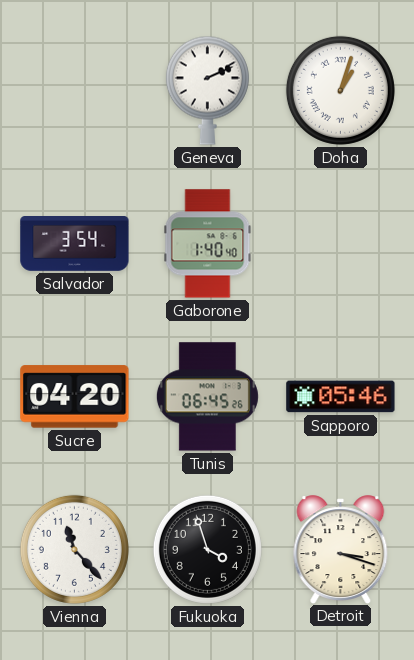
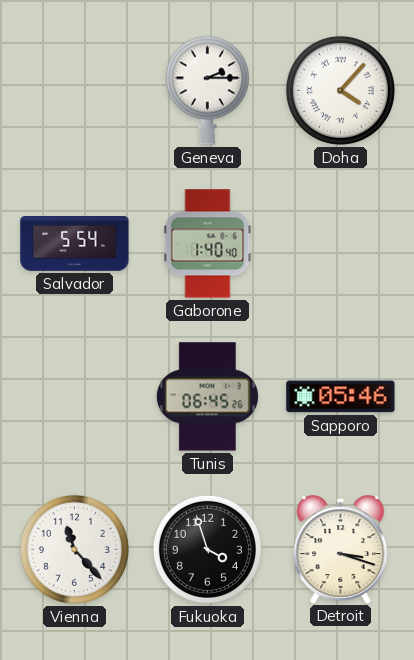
Geneva: 2:11 -> 2:15 (207, 90)
Doha: 1:03 -> 4:07 (340, 90)
Salvador: 3:54 -> 5:54 (75, 244)
Sucre: 04:20 -> none (75, 397)
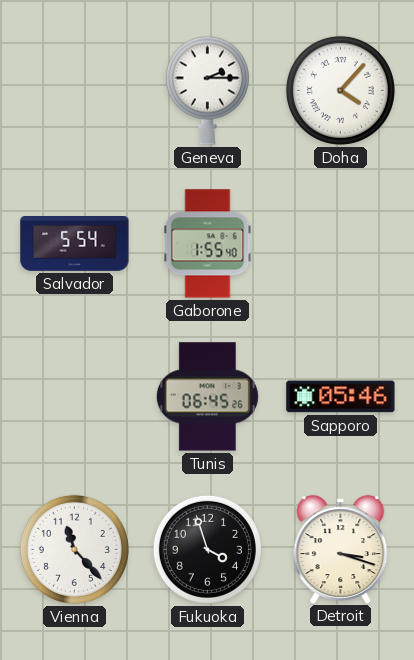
Gaborone: 1:40 -> 1:55 (208, 244)
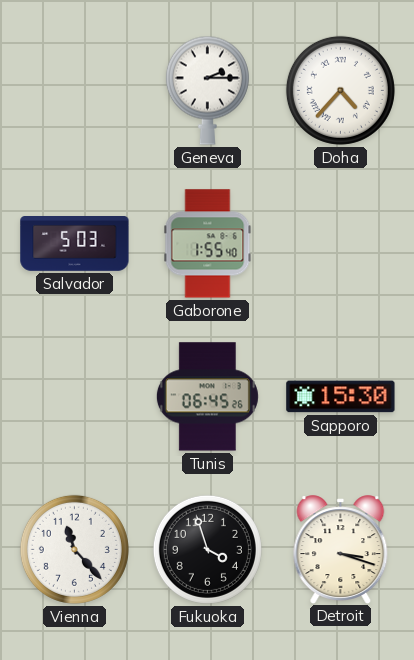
Doha: 4:07 -> 4:37 (340, 90)
Salvador: 5:54 -> 5:03 (75, 244)
Sapporo: 05:46 -> 15:30 (341, 397)
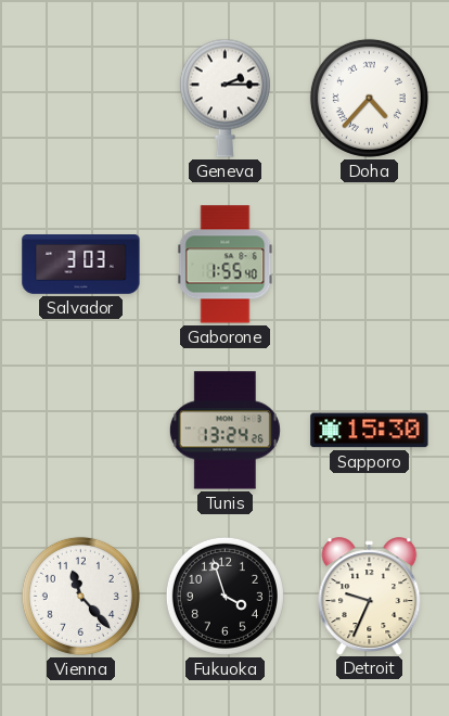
Salvador: 5:03 -> 3:03 (81, 265)
Tunis: 06:45 -> 13:24 (224, 431)
Detroit: 3:18 -> 9:34 (370, 596)
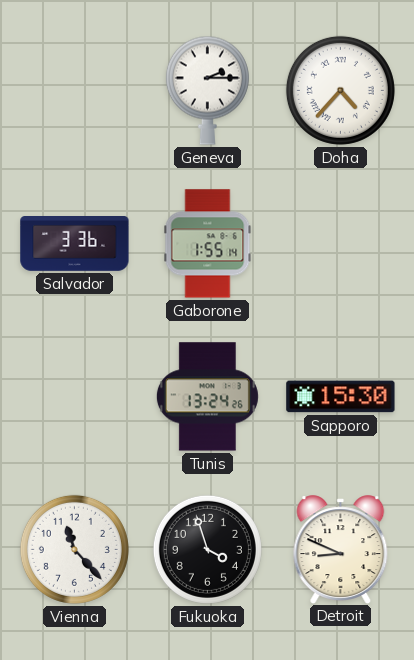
Salvador: 3:03 -> 3:36 (75, 244)
Gaborone: 1:55:40 -> 1:55:14 (208, 244)
Detroit: 9:34 -> 8:49 (341, 549)
